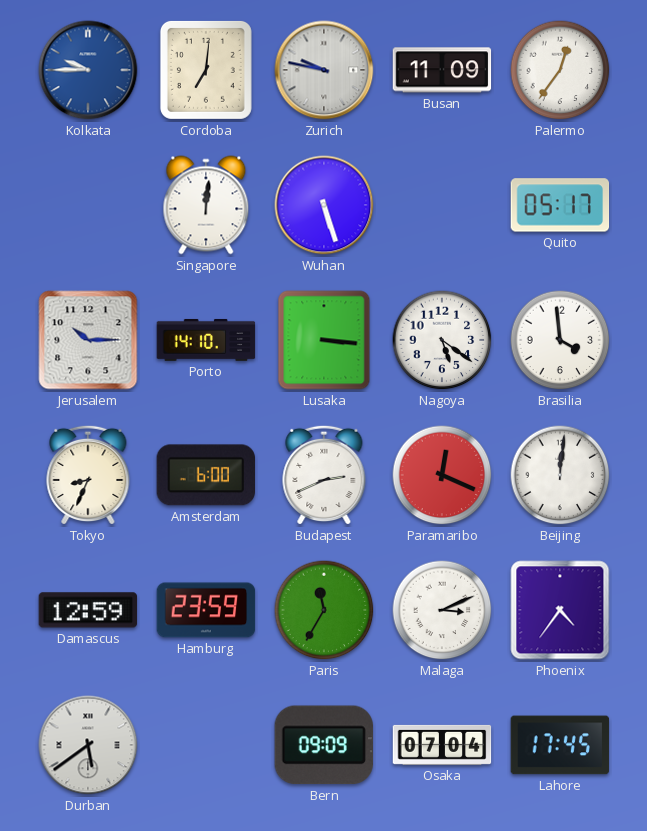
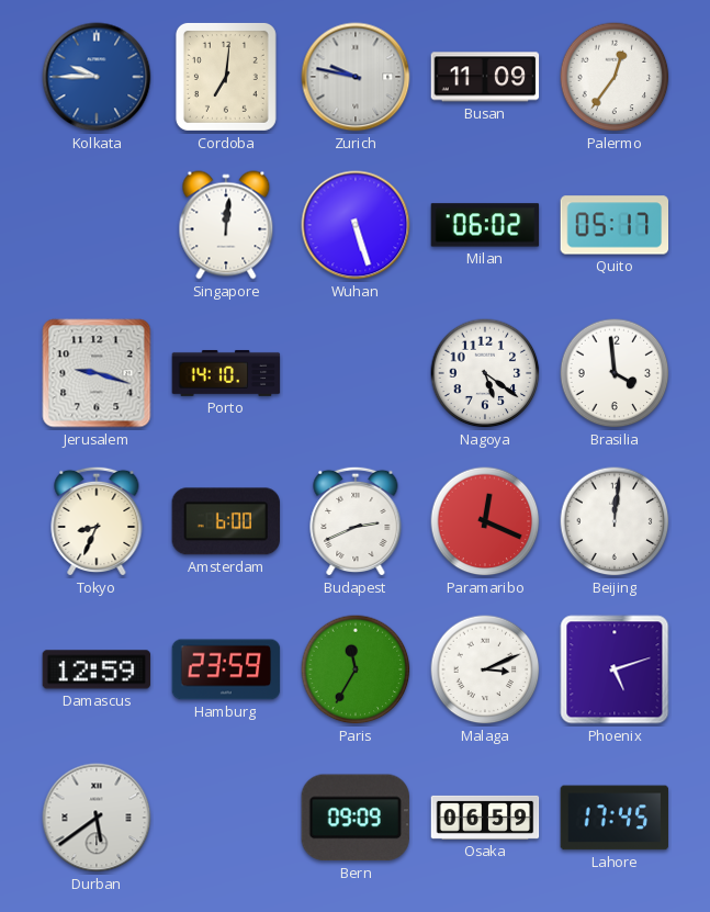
Milan: none -> 06:02 (485, 225)
Jerusalem: 10:15 -> 9:18 (97, 373)
Lusaka: 3:16 -> none (324, 340)
Phoenix: 4:36 -> 5:12 (615, 669)
Osaka: 07:04 -> 06:59 (485, 818)
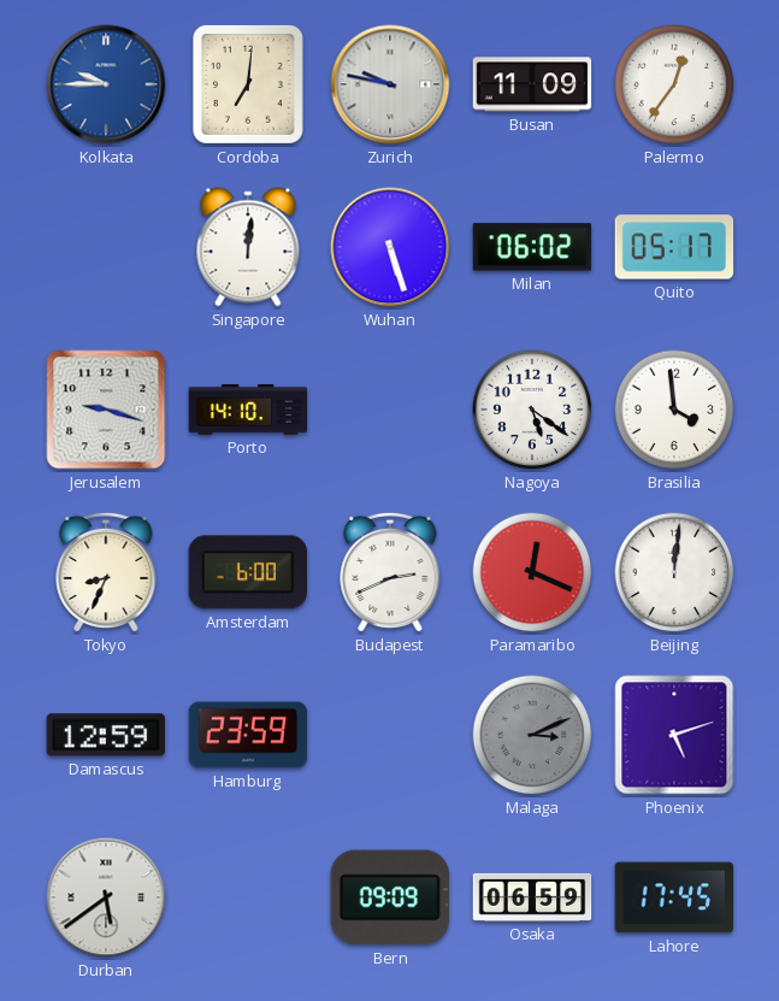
Paris: 11:35 -> none (356, 669)
Malaga dial: white -> grey (532, 735)
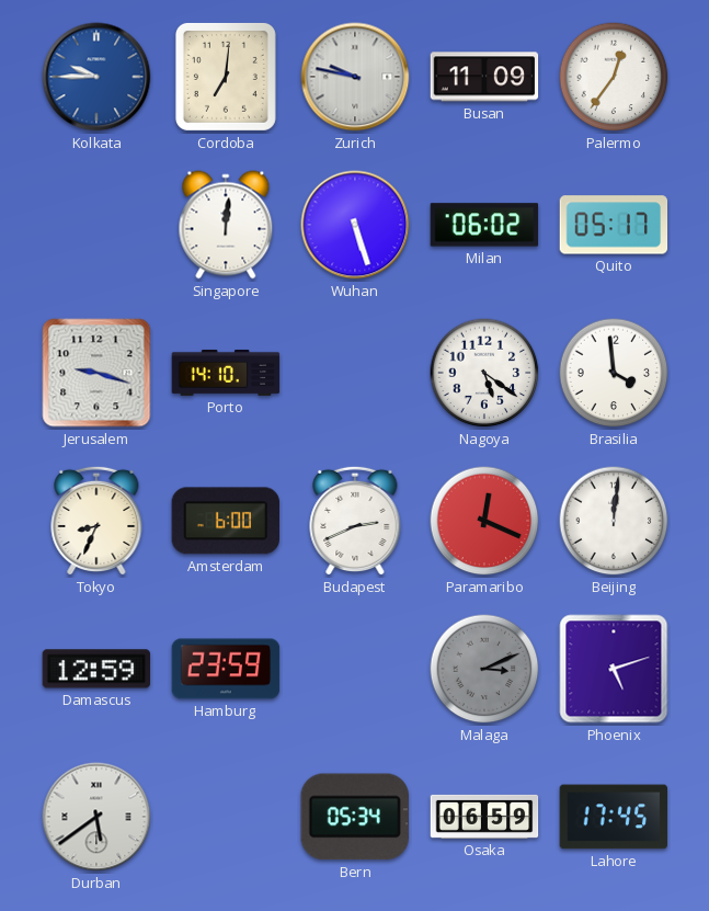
Bern: 09:09 -> 05:34 (355, 817)
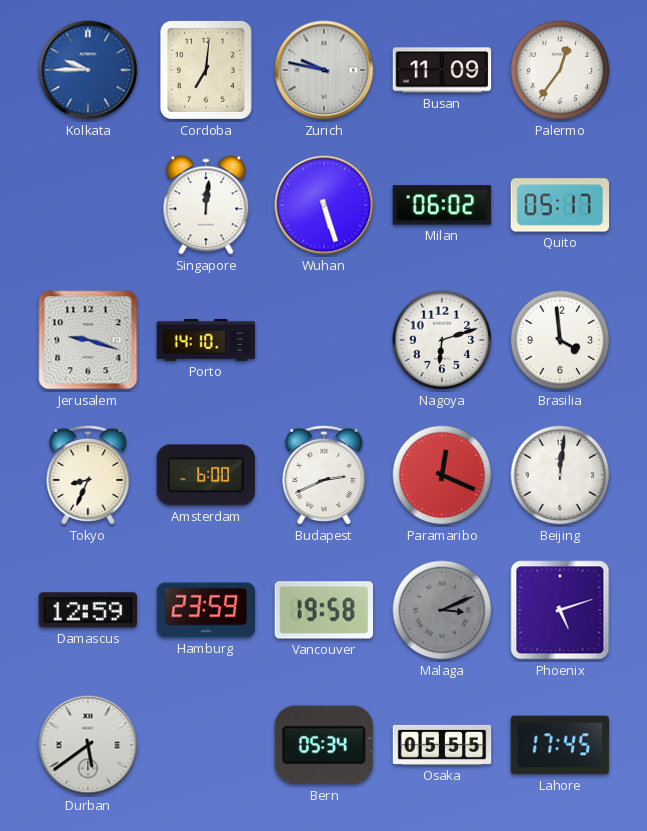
Nagoya: 5:21 -> 6:12 (442, 340)
Vancouver: none -> 19:58 (323, 610)
Osaka: 06:59 -> 05:55 (442, 745)
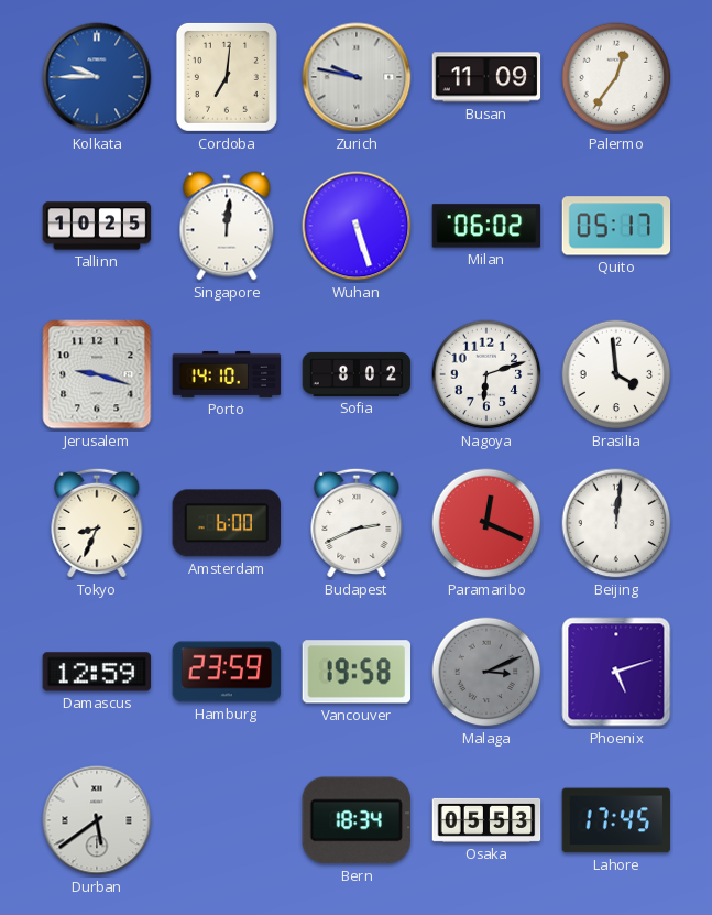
Tallinn: none -> 10:25 (97, 226)
Sofia: none -> 8:02 (357, 374)
Bern: 05:34 -> 18:34 (357, 820)
Osaka: 05:55 -> 05:53 (486, 820)
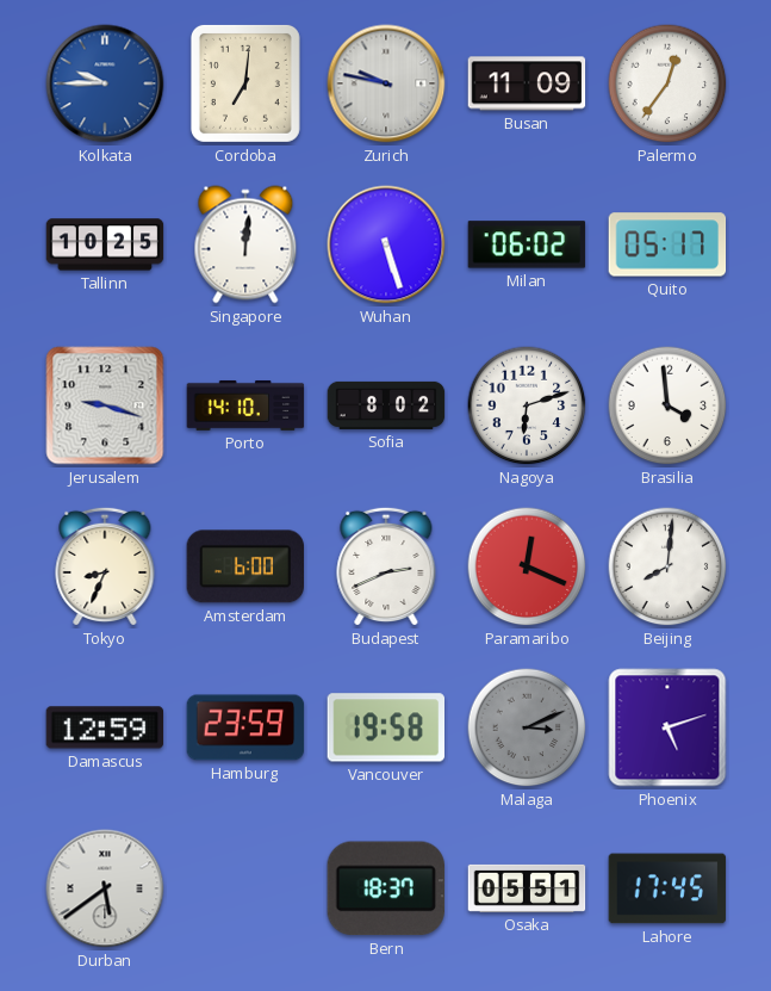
Beijing: 12:01 -> 8:01 (667, 566)
Bern: 18:34 -> 18:37 (386, 888)
Osaka: 05:53 -> 05:51 (527, 888)
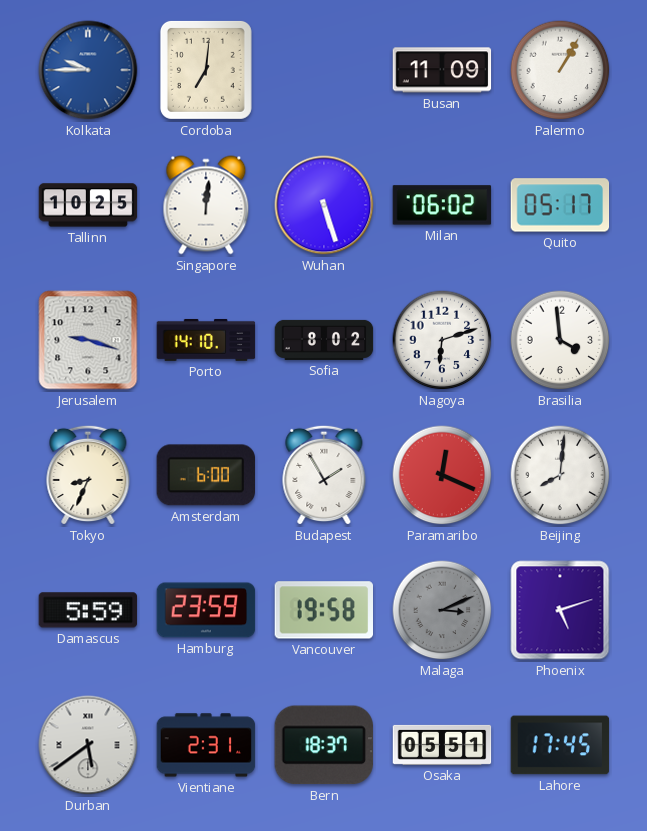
Zurich: 9:47 -> none (386, 83)
Palermo: 12:36 -> 1:05 (560, 70)
Budapest: 2:41 -> 1:55 (324, 475)
Damascus: 12:59 -> 5:59 (88, 610)
Vientiane: none -> 2:31 (206, 745)
